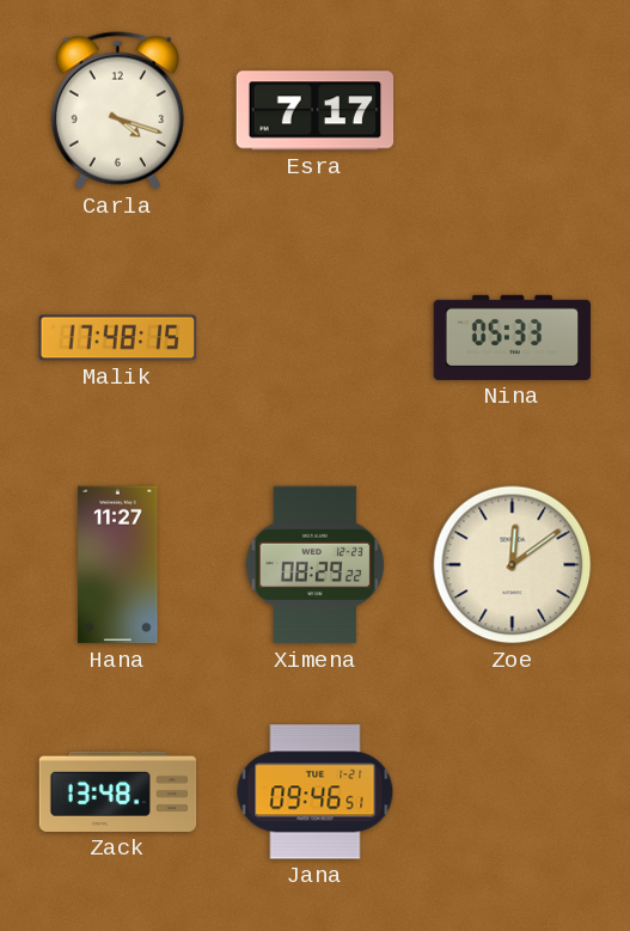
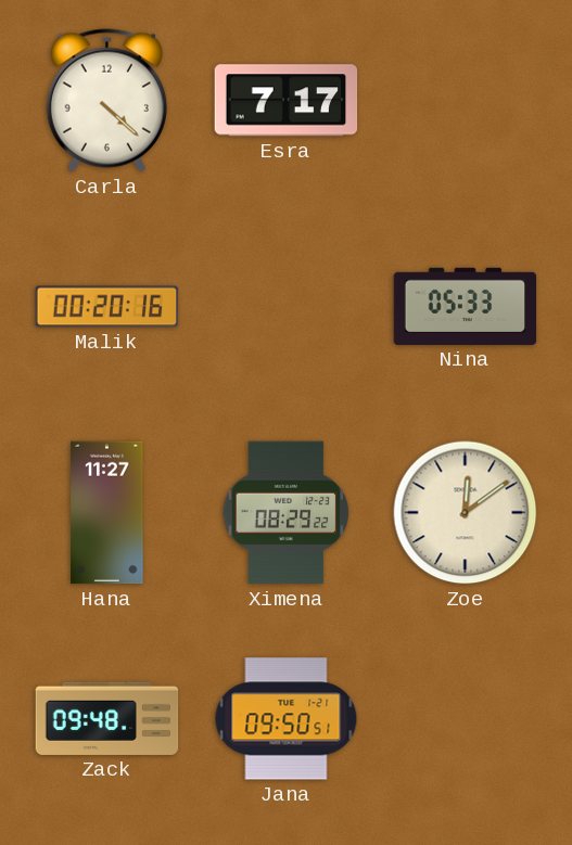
Carla: 4:18 -> 4:22 (106, 101)
Malik: 17:48 -> 00:20 (107, 307)
Zack: 13:48 -> 09:48 (107, 718)
Jana: 09:46 -> 09:50 (287, 719)
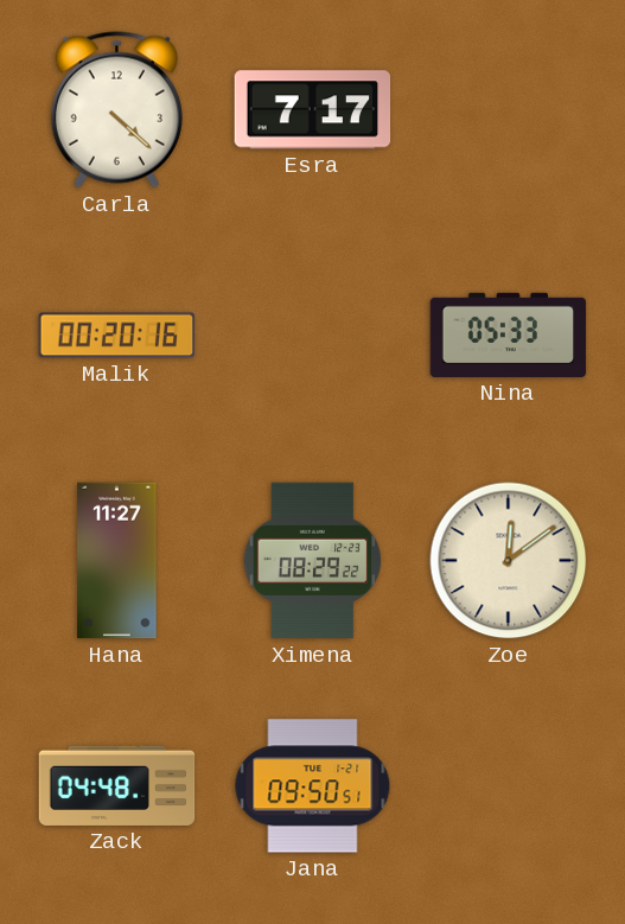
Zack: 09:48 -> 04:48 (117, 785)
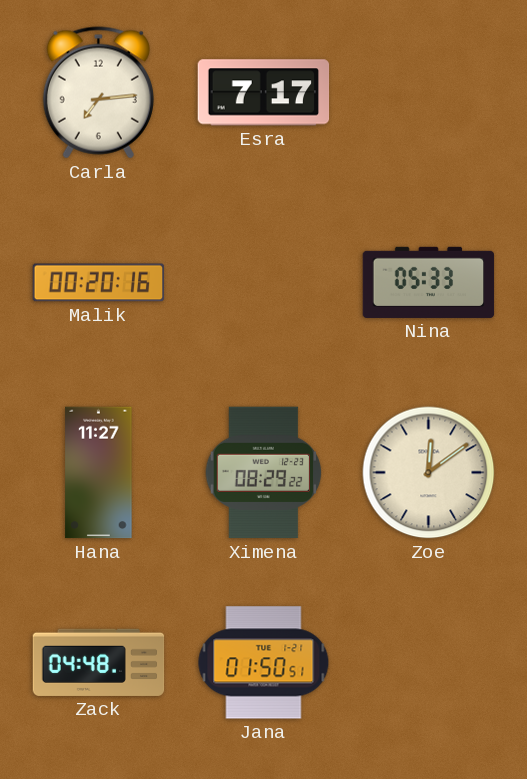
Carla: 4:22 -> 7:14 (98, 93)
Jana: 09:50 -> 01:50 (264, 663)
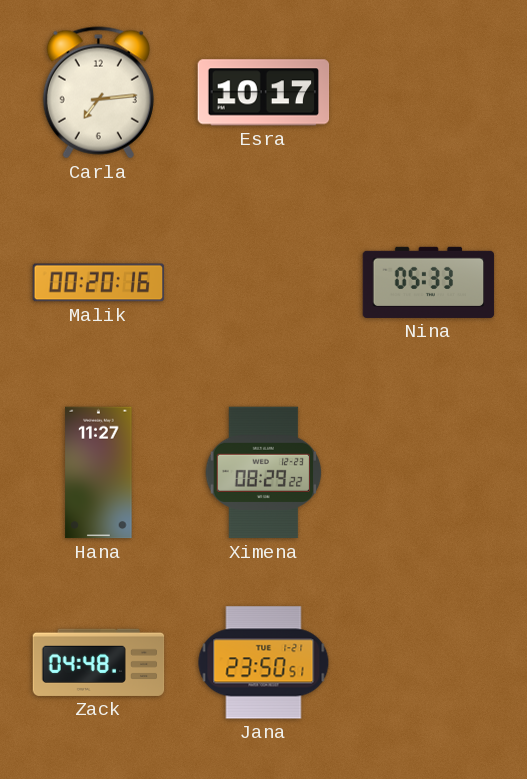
Esra: 7:17 -> 10:17 (264, 93)
Zoe: 12:09 -> none (429, 473)
Jana: 01:50 -> 23:50 (264, 663)
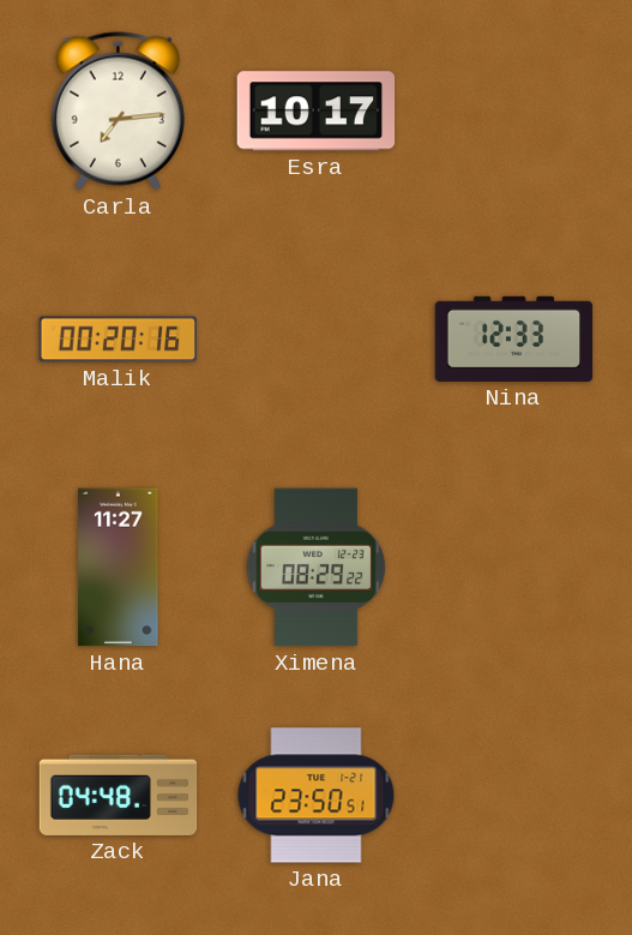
Nina: 05:33 -> 12:33 (514, 338)
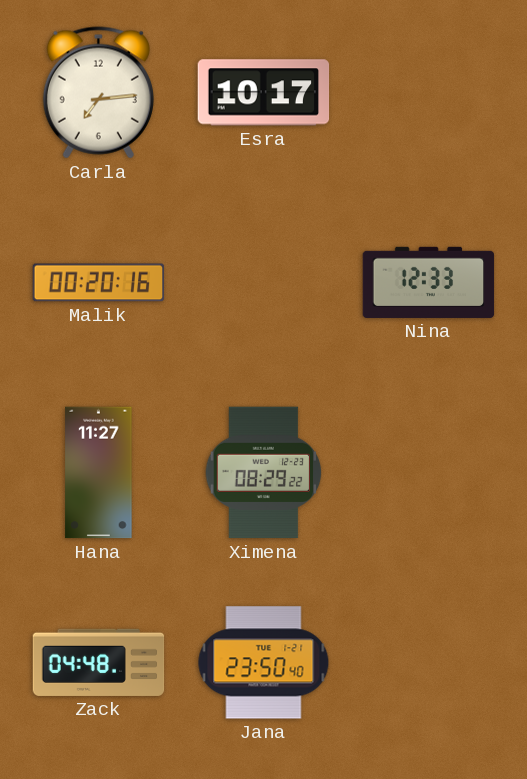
Jana: 23:50:51 -> 23:50:40 (264, 663)
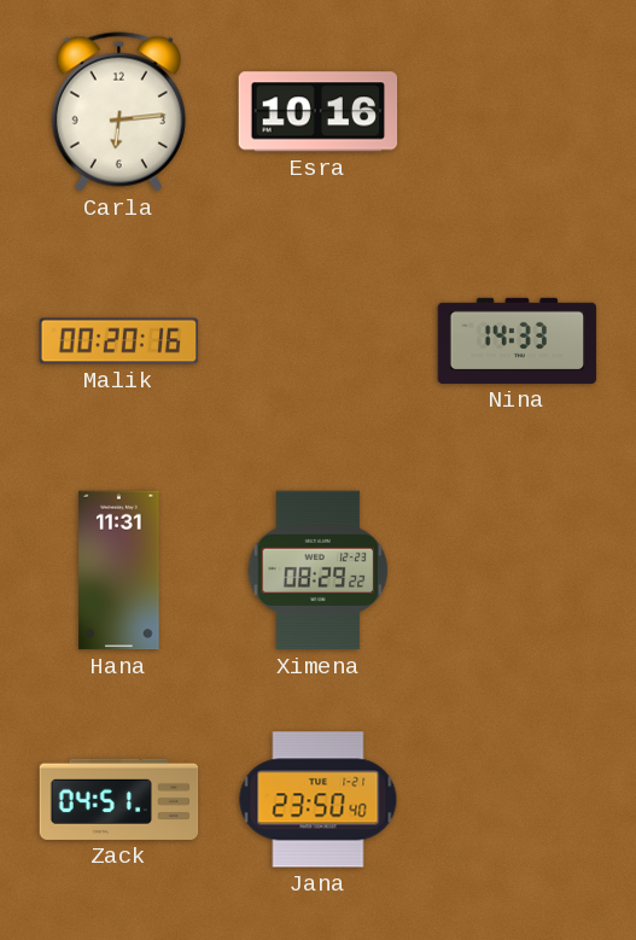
Carla: 7:14 -> 6:14 (118, 112)
Esra: 10:17 -> 10:16 (319, 112)
Nina: 12:33 -> 14:33 (518, 340)
Hana: 11:27 -> 11:31 (119, 571)
Zack: 04:48 -> 04:51 (119, 799)
